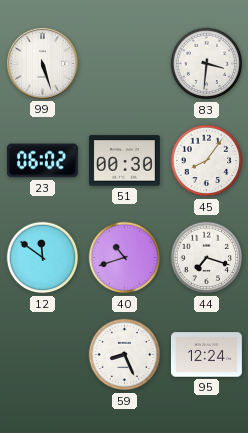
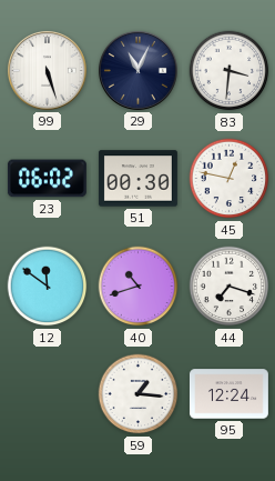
29: none -> 11:04 (137, 70)
45: 8:06 -> 12:47 (230, 179)
59: 8:26 -> 1:16 (139, 394)
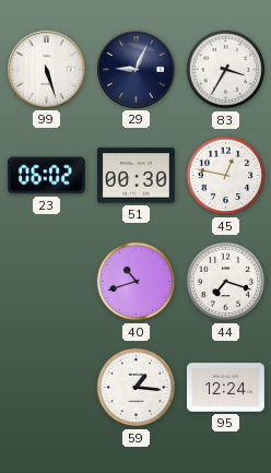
29: 11:04 -> 9:04 (135, 69)
83: 3:31 -> 3:35 (226, 70)
12: 11:51 -> none (48, 287)
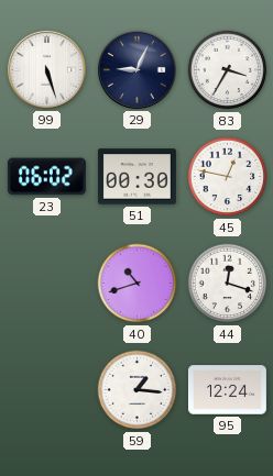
44: 7:18 -> 12:18 (228, 284)
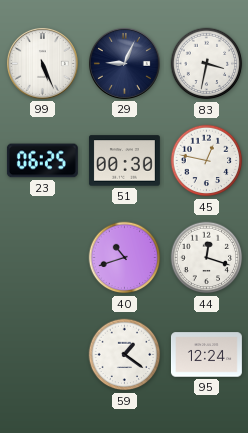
99: 5:27 -> 5:26 (42, 63)
83: 3:35 -> 3:32 (207, 64)
23: 06:02 -> 06:25 (42, 161)
59: 1:16 -> 1:21 (125, 355)
